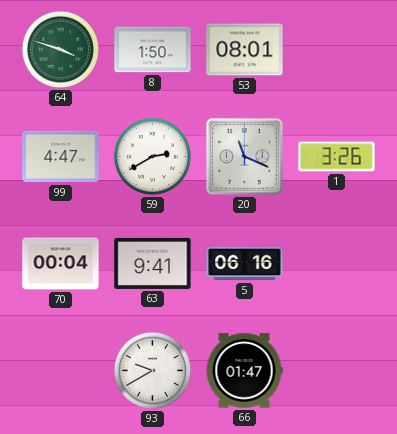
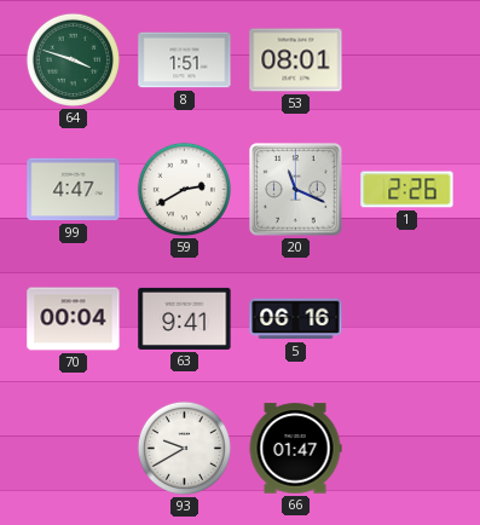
8: 1:50 -> 1:51 (185, 60)
1: 3:26 -> 2:26 (407, 190)
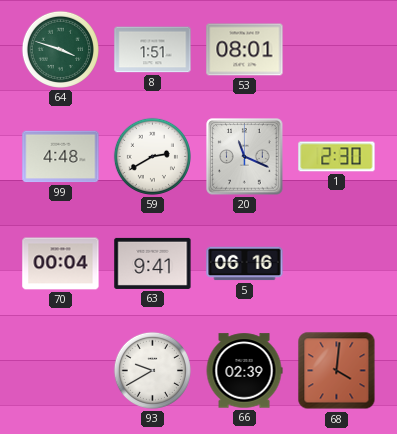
99: 4:47 -> 4:48 (61, 157)
1: 2:26 -> 2:30 (337, 157)
66: 01:47 -> 02:39 (244, 371)
68: none -> 4:01 (337, 371)
